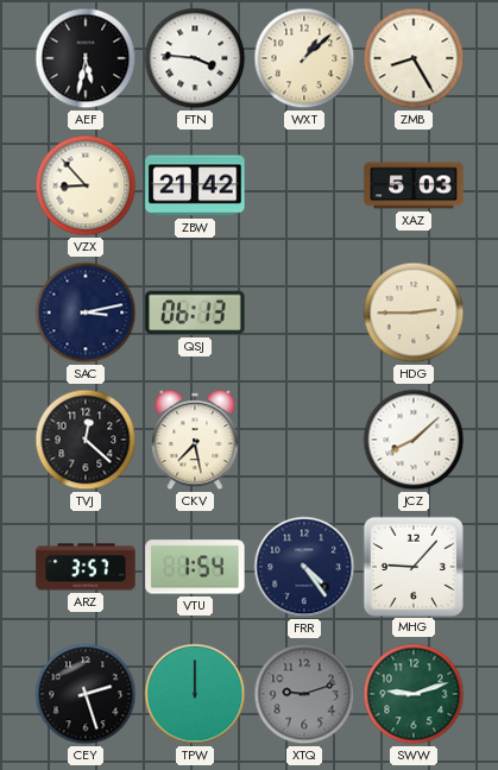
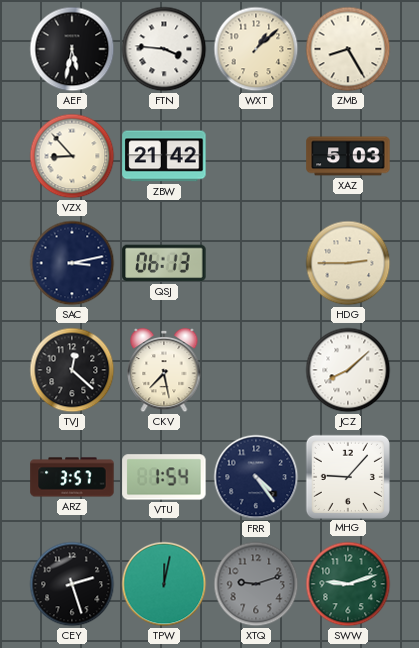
TPW: 12:00 -> 12:02 (164, 584)
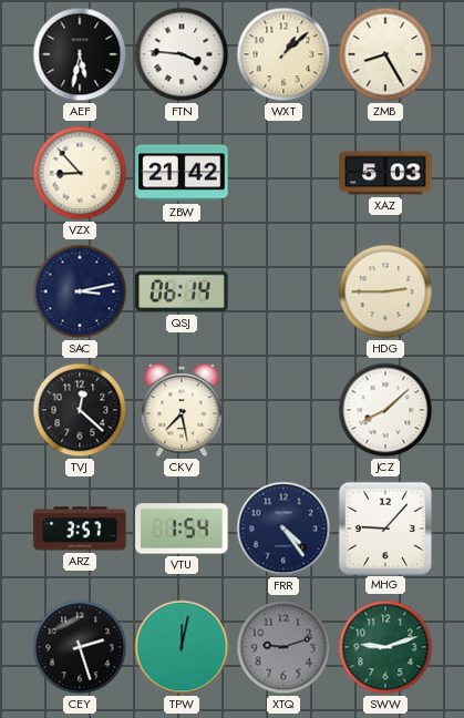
QSJ: 06:13 -> 06:14 (182, 291)
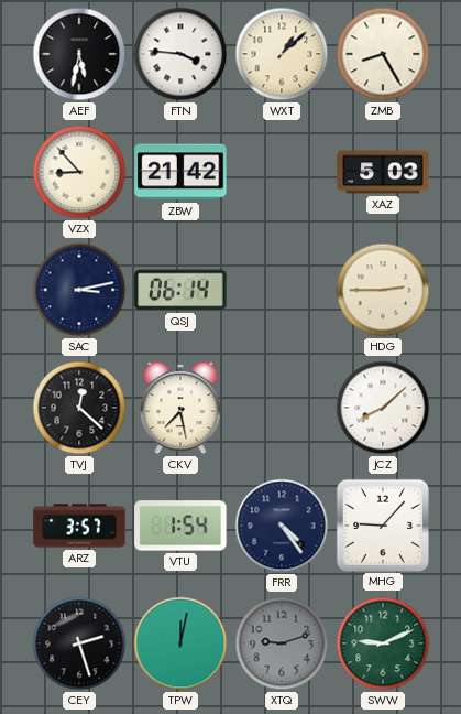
SWW: 9:12 -> 9:11 (383, 643)
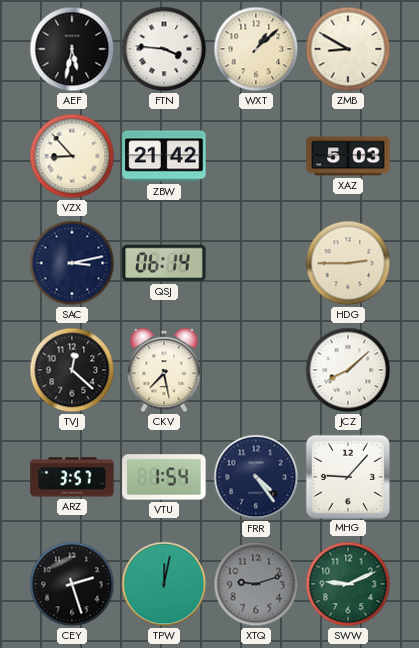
ZMB: 8:25 -> 8:50 (348, 49)
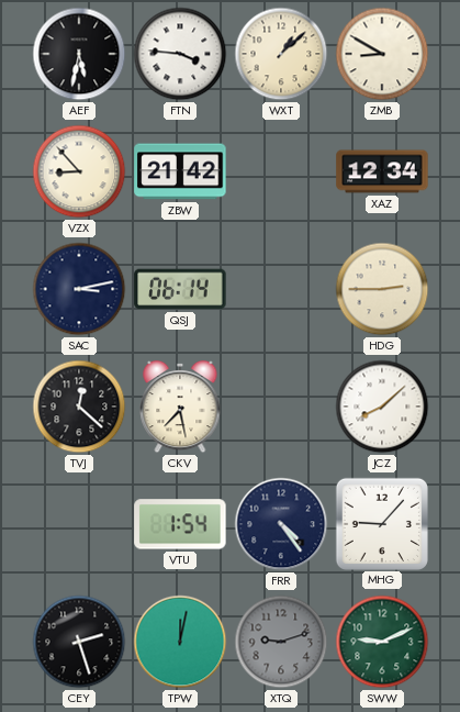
XAZ: 5:03 -> 12:34 (382, 171)
ARZ: 3:57 -> none (72, 477)
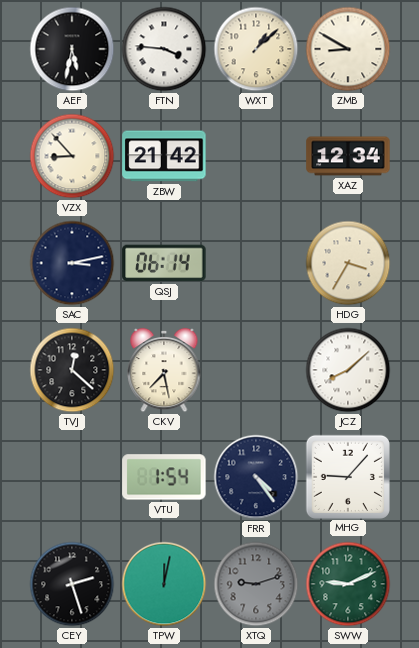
HDG: 2:45 -> 3:35 (348, 263)
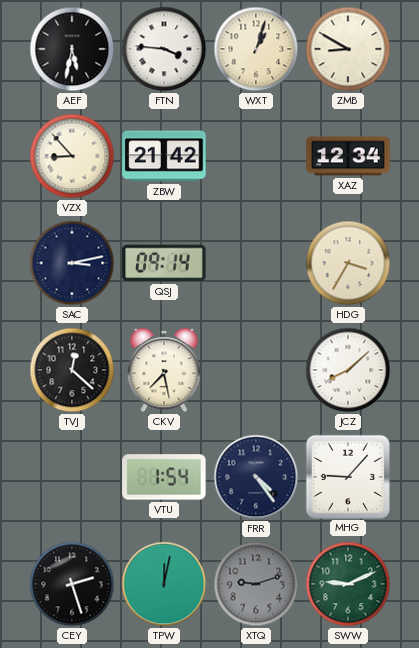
WXT: 1:08 -> 1:03 (256, 49)
QSJ: 06:14 -> 09:14 (164, 263)
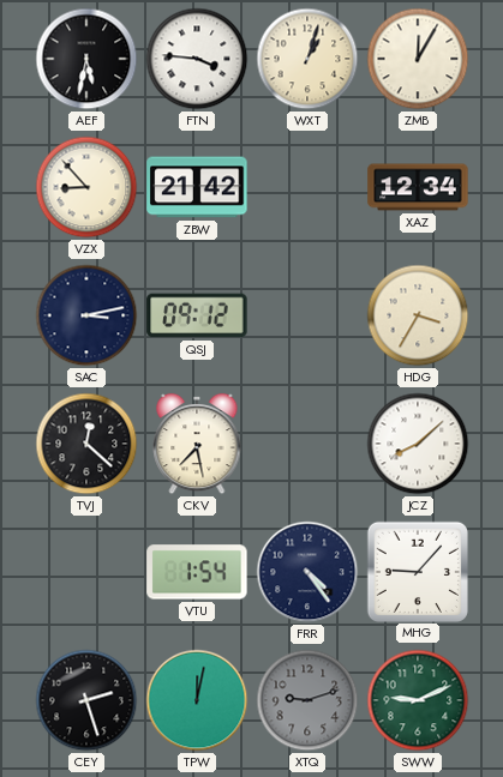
ZMB: 8:50 -> 12:05 (418, 59)
QSJ: 09:14 -> 09:12 (197, 315)
